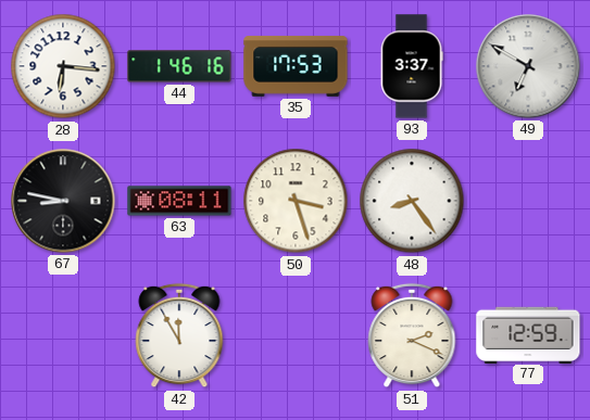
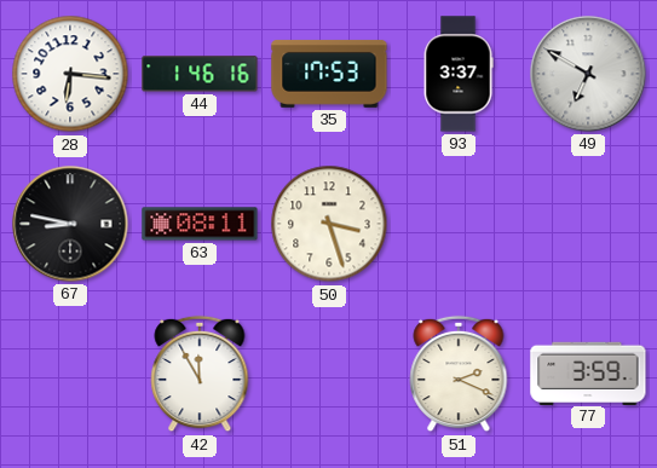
48: 8:24 -> none (412, 201)
77: 12:59 -> 3:59 (588, 372)
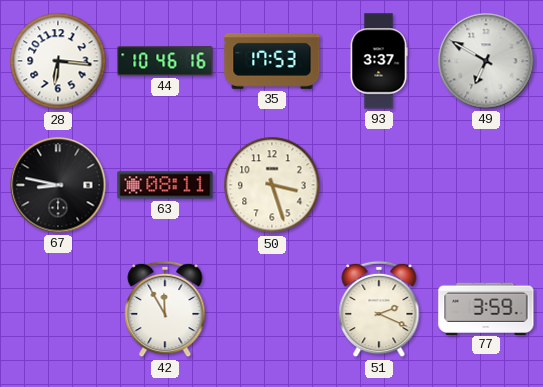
44: 1:46 -> 10:46 (165, 61)
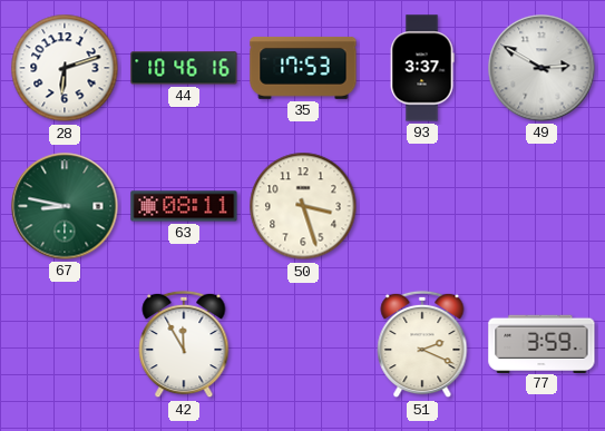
28: 6:16 -> 6:12 (65, 68)
49: 6:50 -> 2:50 (541, 68)
67 dial: black -> green (65, 206)
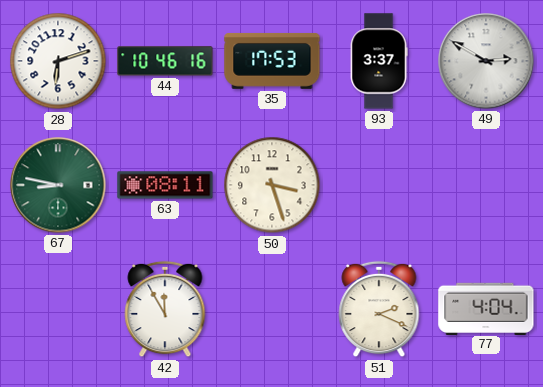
77: 3:59 -> 4:04 (486, 308)
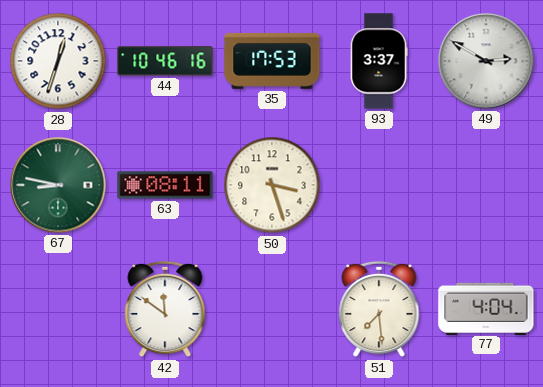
28: 6:12 -> 12:33 (58, 61)
42: 11:55 -> 11:51 (165, 309)
51: 2:19 -> 7:29 (379, 309)
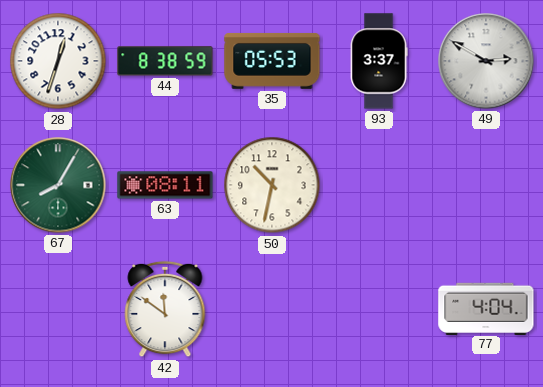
44: 10:46 -> 8:38 (165, 61)
35: 17:53 -> 05:53 (272, 61)
67: 8:47 -> 8:05 (58, 185)
50: 3:27 -> 10:32 (272, 185)
51: 7:29 -> none (379, 309)
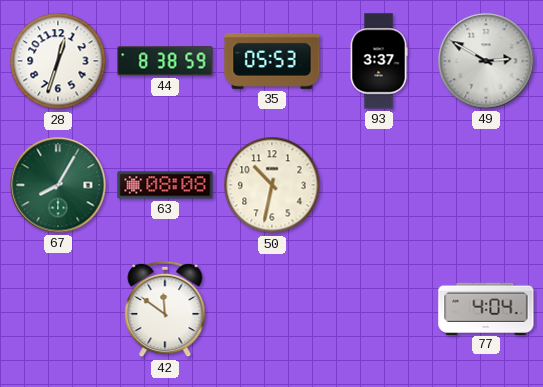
63: 08:11 -> 08:08 (165, 185)
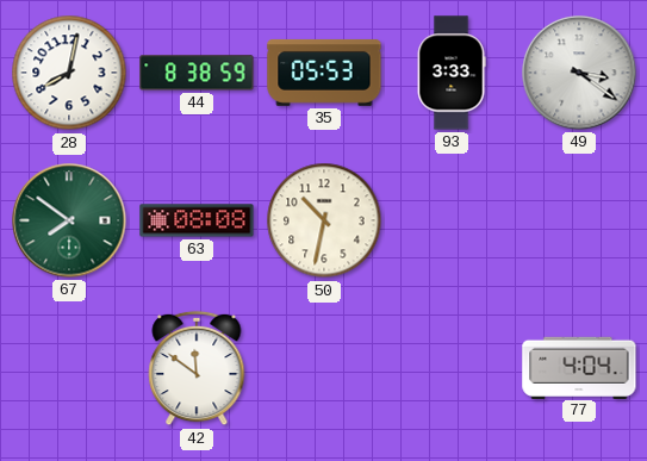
28: 12:33 -> 8:02 (69, 73)
93: 3:37 -> 3:33 (452, 73)
49: 2:50 -> 3:21 (579, 73)
67: 8:05 -> 7:51 (69, 220)
